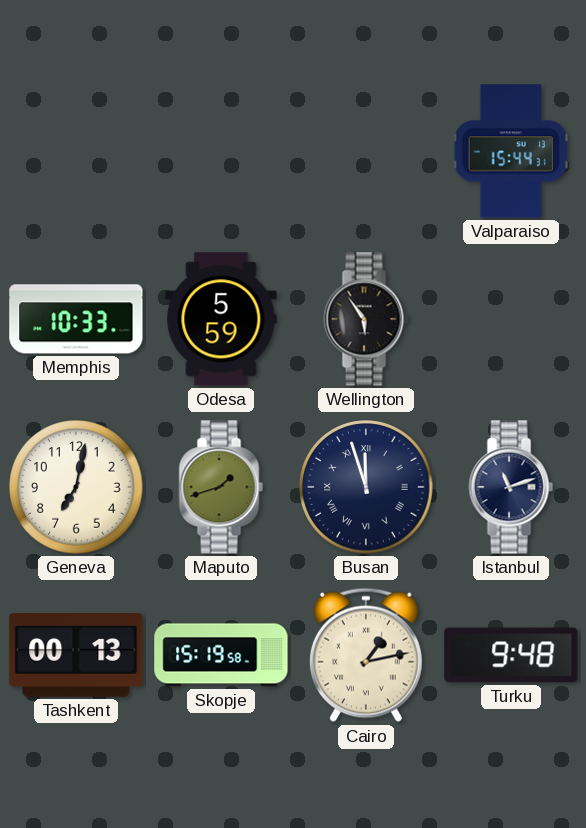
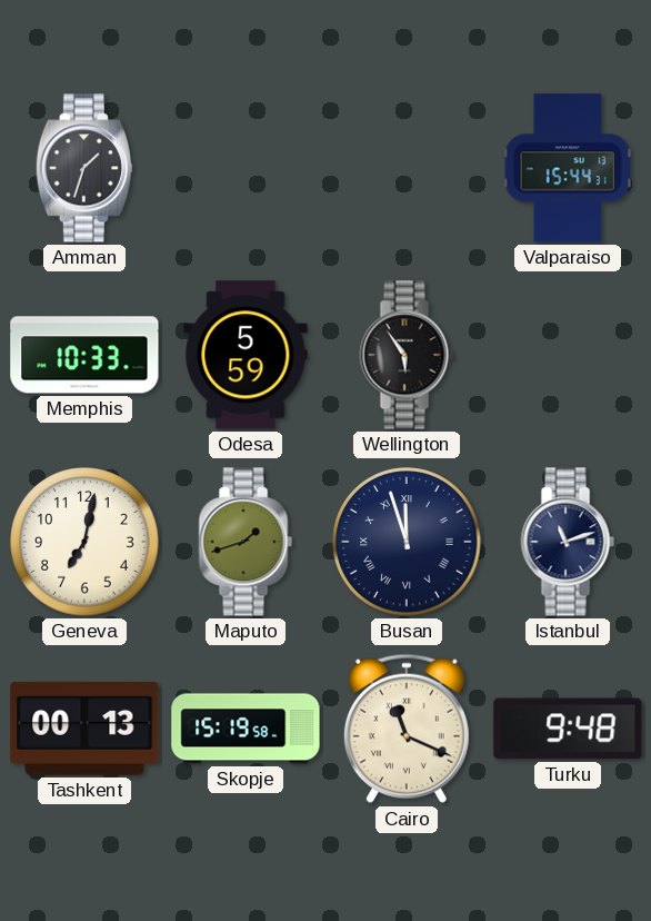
Amman: none -> 1:33 (84, 168)
Cairo: 1:13 -> 11:19 (407, 729)
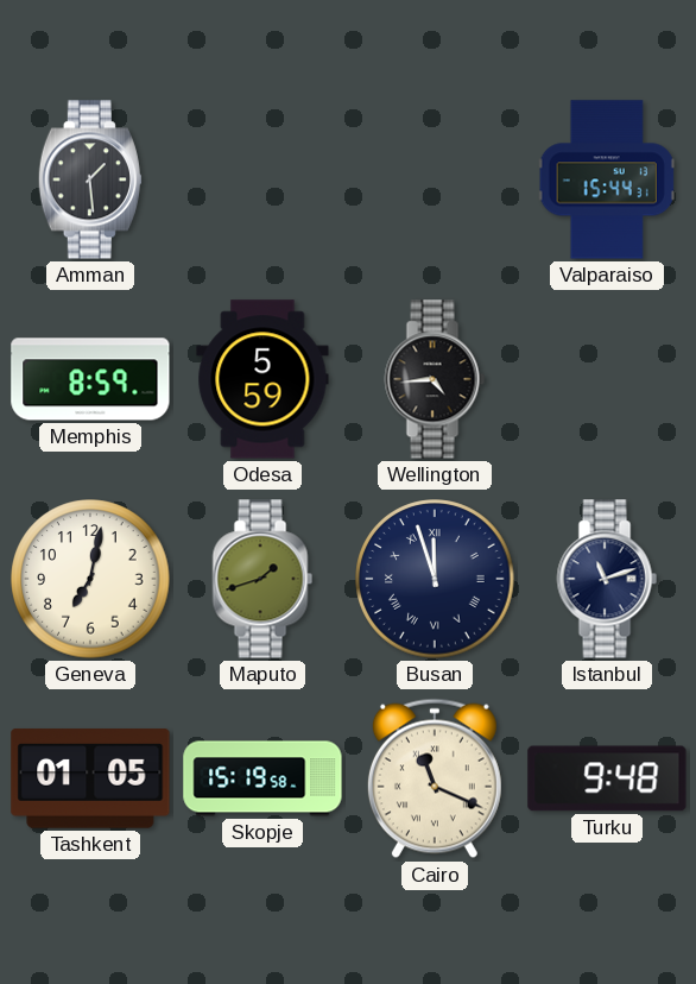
Amman: 1:33 -> 1:29 (90, 179)
Memphis: 10:33 -> 8:59 (90, 379)
Wellington: 5:54 -> 4:44 (435, 379)
Tashkent: 00:13 -> 01:05 (90, 778)
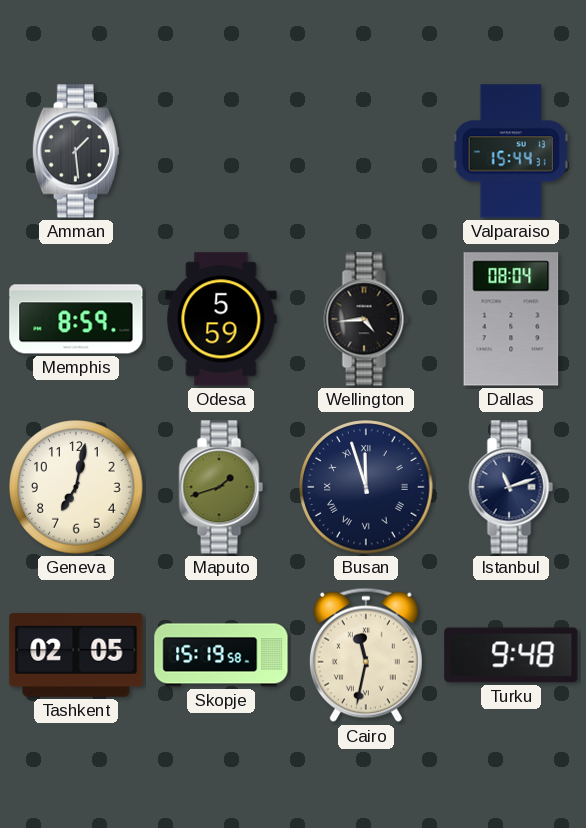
Dallas: none -> 08:04 (511, 319)
Tashkent: 01:05 -> 02:05 (76, 655)
Cairo: 11:19 -> 11:32 (366, 655)
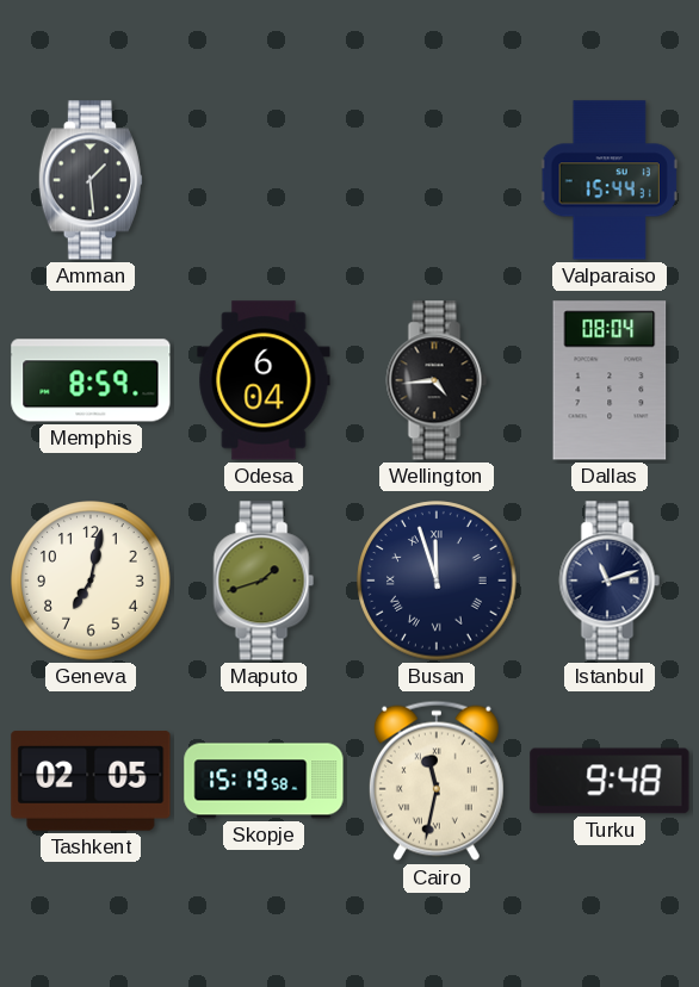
Odesa: 5:59 -> 6:04 (264, 380)
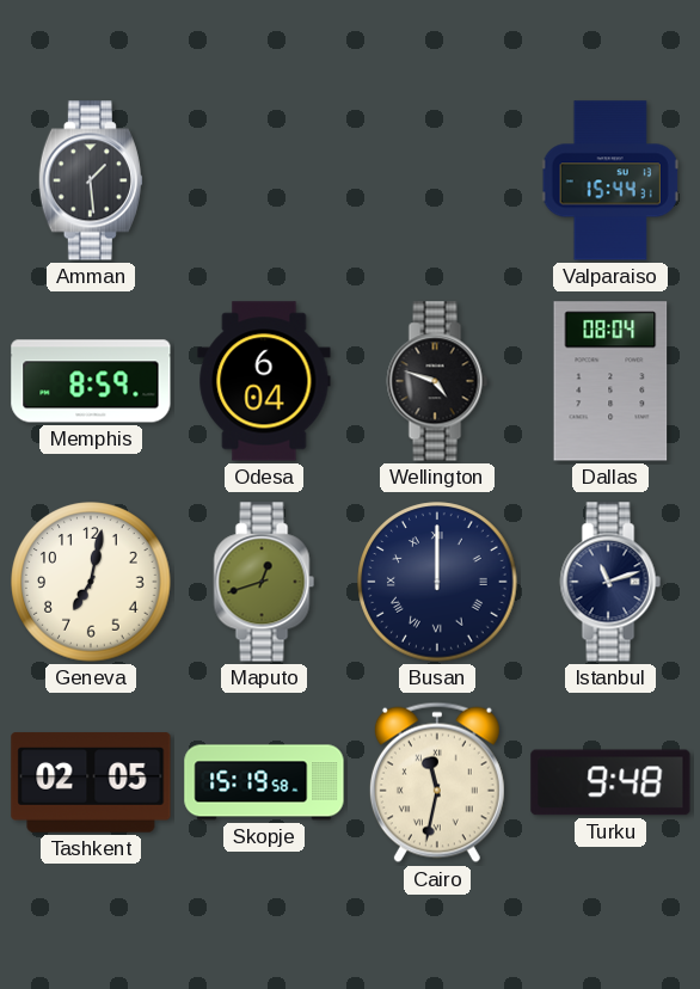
Wellington: 4:44 -> 4:48 (437, 381)
Maputo: 1:42 -> 12:42 (264, 582)
Busan: 11:57 -> 12:00 (437, 582)
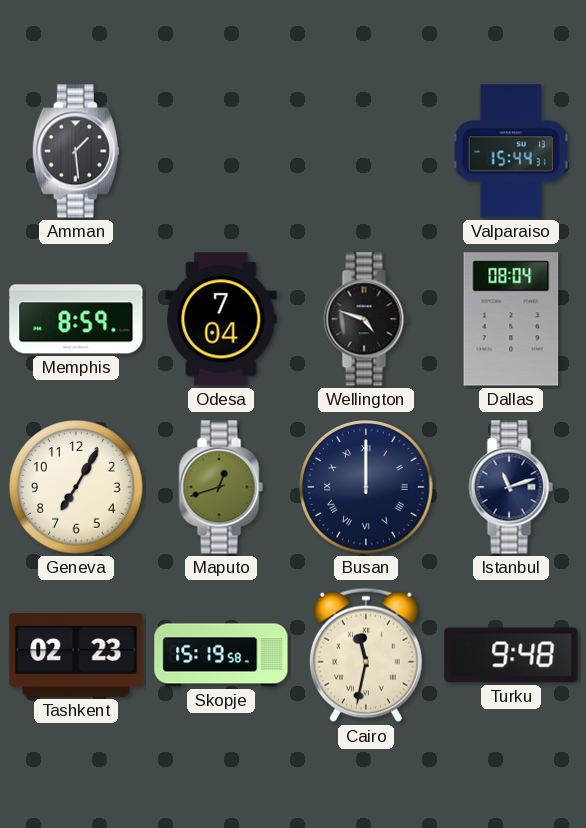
Odesa: 6:04 -> 7:04 (221, 319)
Geneva: 7:02 -> 7:05 (76, 487)
Tashkent: 02:05 -> 02:23 (76, 655)
